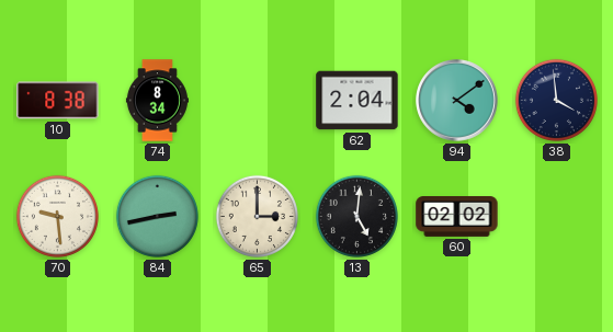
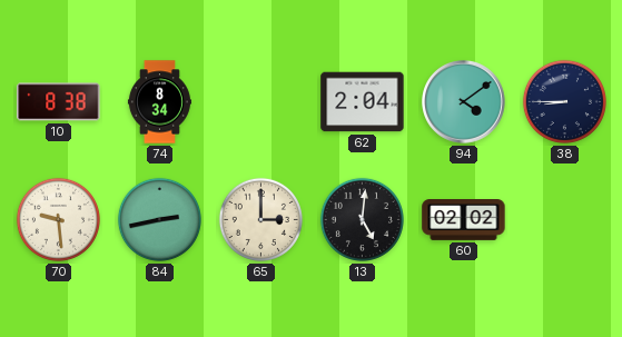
38: 3:59 -> 8:45 (564, 101)
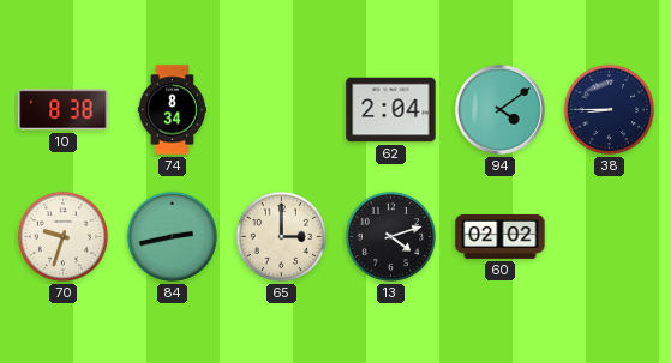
70: 9:29 -> 9:33 (62, 236)
13: 5:01 -> 4:12 (390, 236)
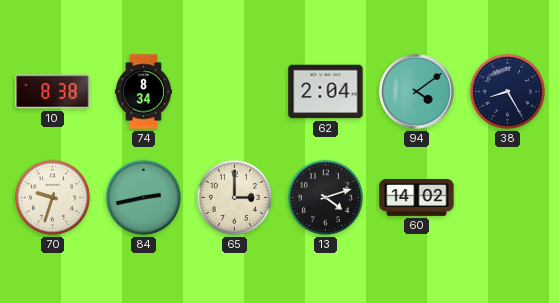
38: 8:45 -> 8:25 (507, 91)
60: 02:02 -> 14:02 (417, 198)
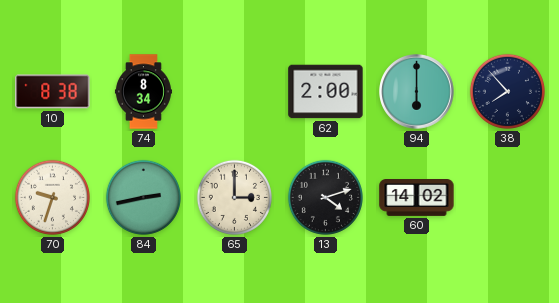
62: 2:04 -> 2:00 (326, 92)
94: 4:09 -> 6:00 (417, 92)
38: 8:25 -> 7:53 (507, 91)
